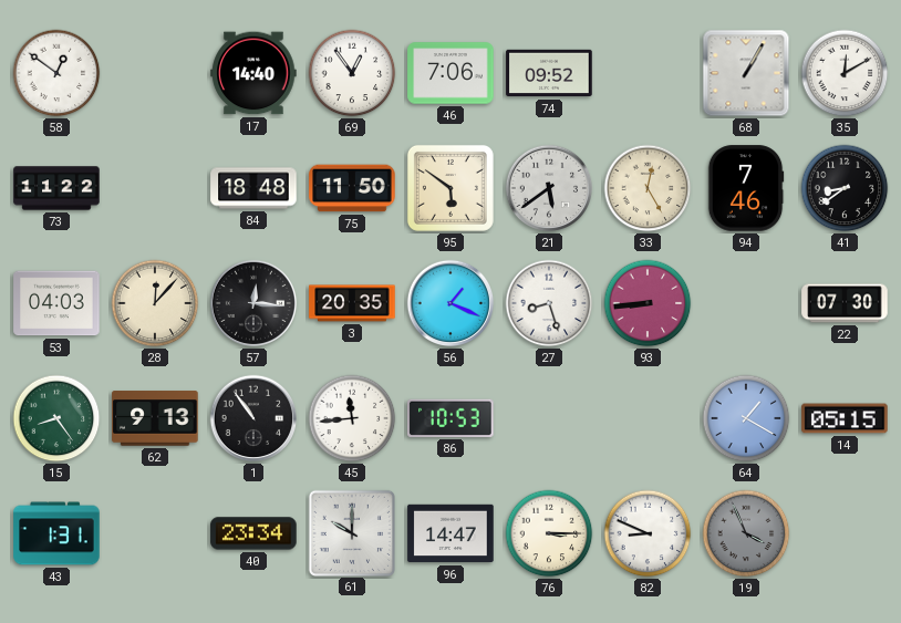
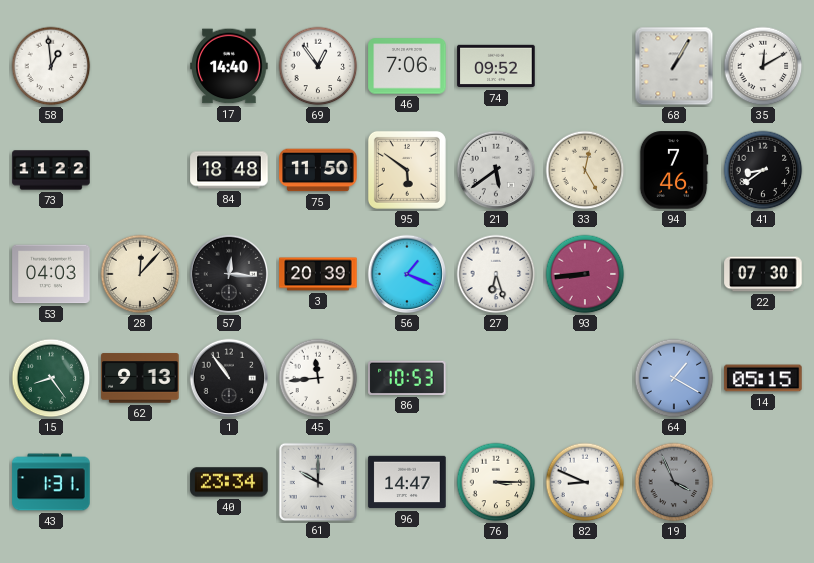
58: 12:51 -> 12:59 (51, 66)
3: 20:35 -> 20:39 (318, 274)
27: 8:27 -> 6:27 (496, 274)
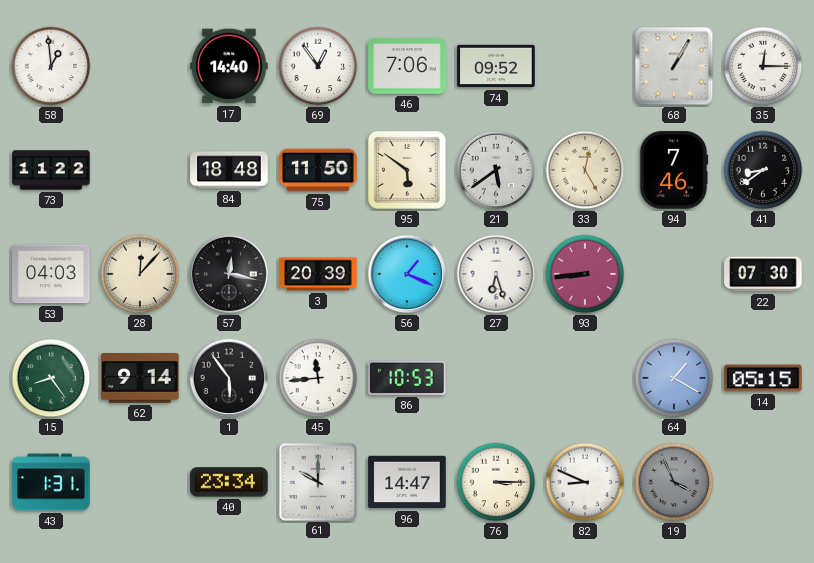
35: 12:10 -> 12:15 (763, 66)
57: 12:16 -> 12:17 (229, 274)
62: 9:13 -> 9:14 (140, 378)
1: 10:54 -> 5:54 (229, 378)
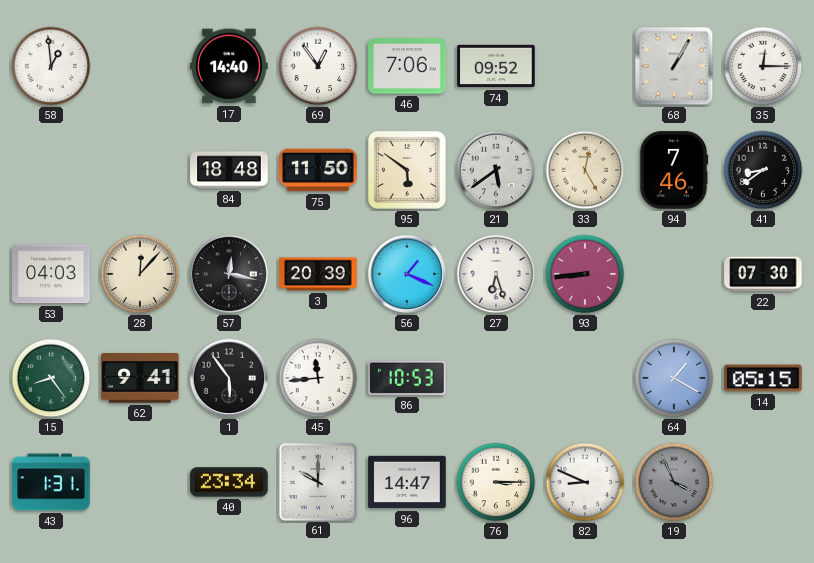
73: 11:22 -> none (51, 170)
62: 9:14 -> 9:41 (140, 378)
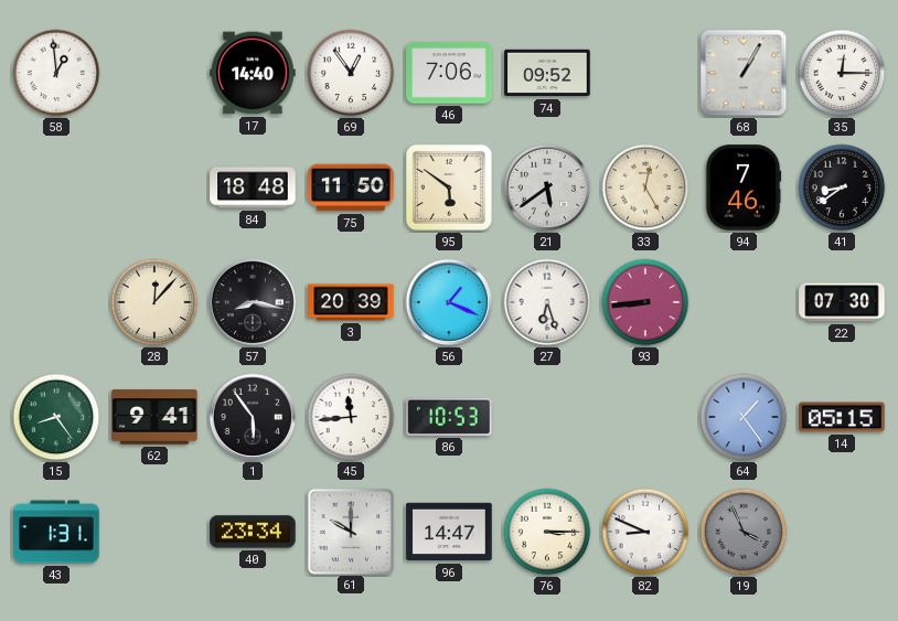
53: 04:03 -> none (51, 274)
57: 12:17 -> 8:17 (253, 302)
64: 1:20 -> 1:24 (744, 417)
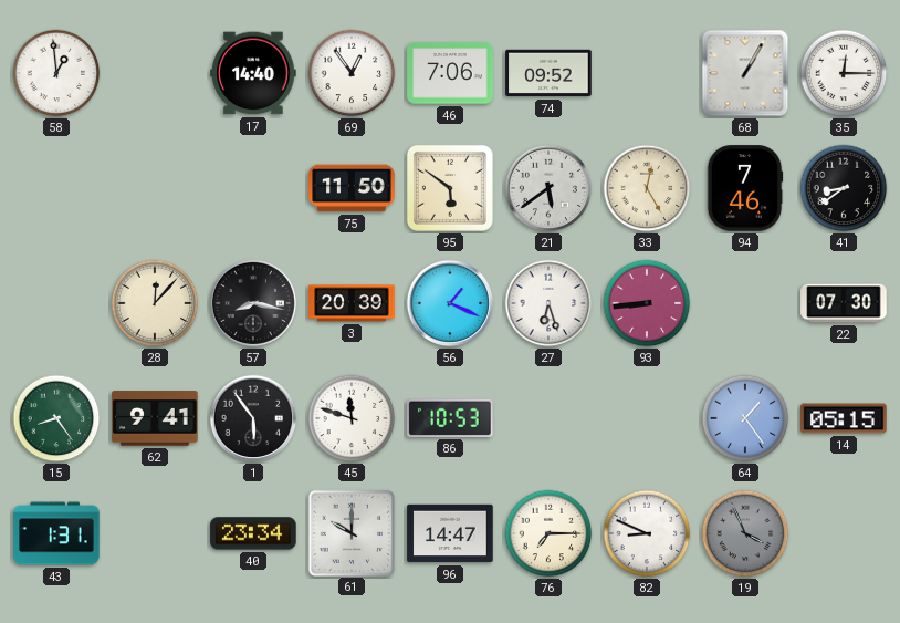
84: 18:48 -> none (253, 188)
45: 11:44 -> 11:48 (352, 418)
76: 3:15 -> 7:15 (548, 533)
